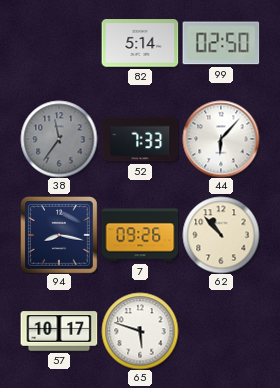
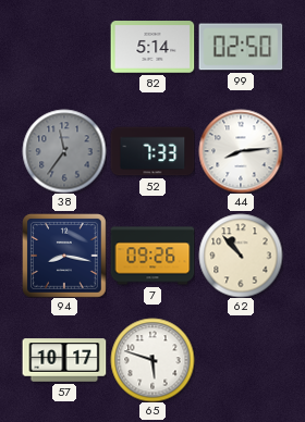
44: 6:07 -> 8:14 (241, 151)
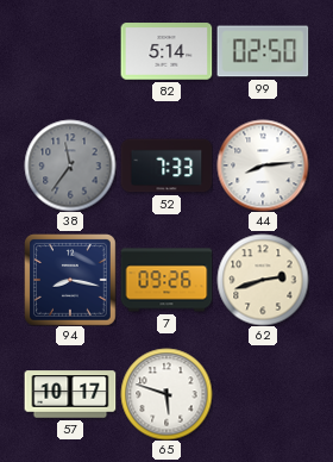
62: 10:53 -> 2:42 (263, 280)
